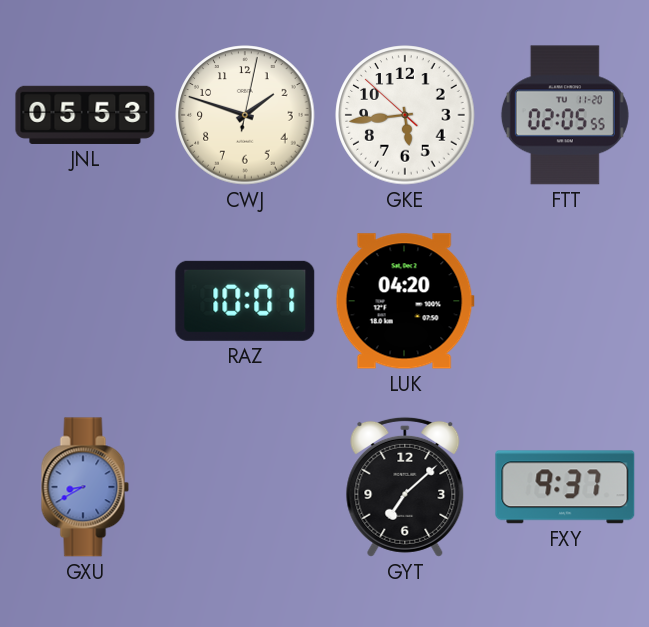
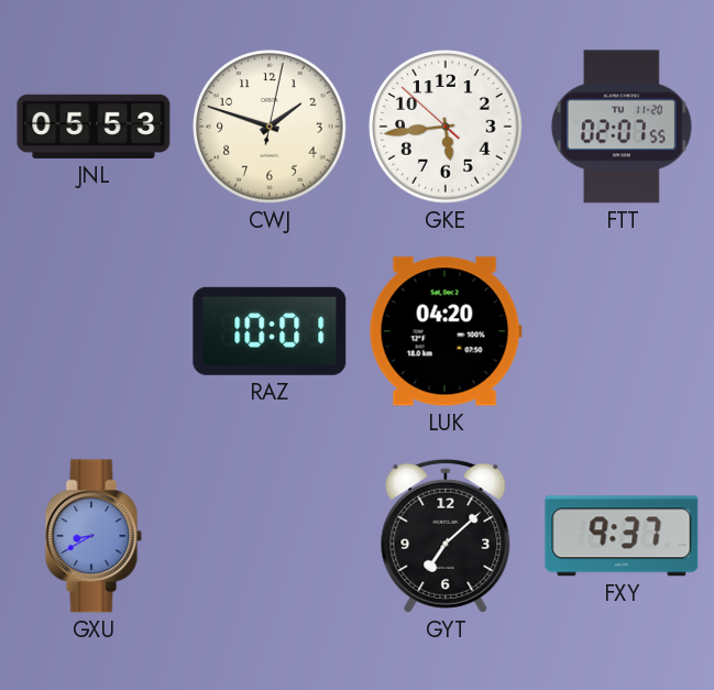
FTT: 02:05 -> 02:07 (622, 127)
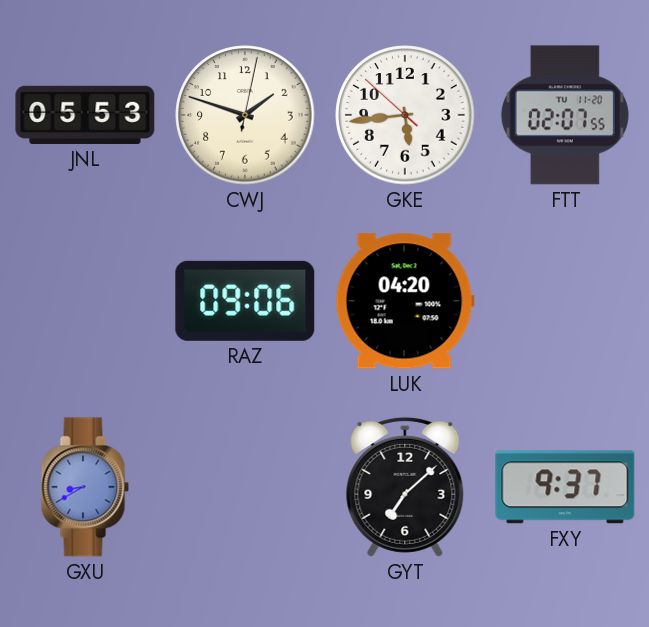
RAZ: 10:01 -> 09:06 (245, 301)
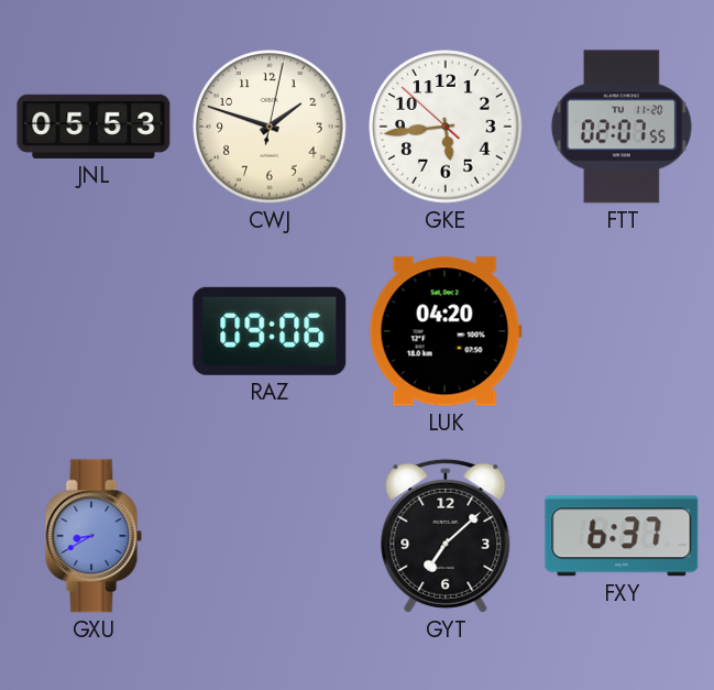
FXY: 9:37 -> 6:37 (622, 536)
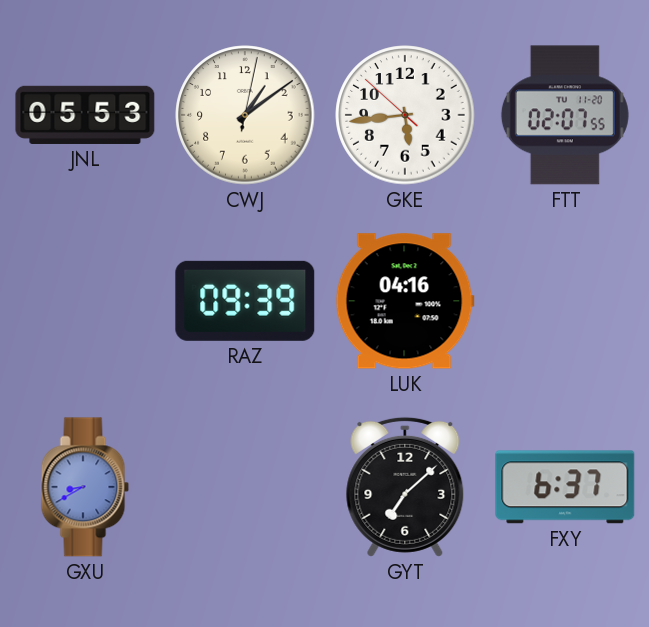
CWJ: 1:48 -> 1:09 (245, 115)
RAZ: 09:06 -> 09:39 (245, 301)
LUK: 04:20 -> 04:16 (405, 301)
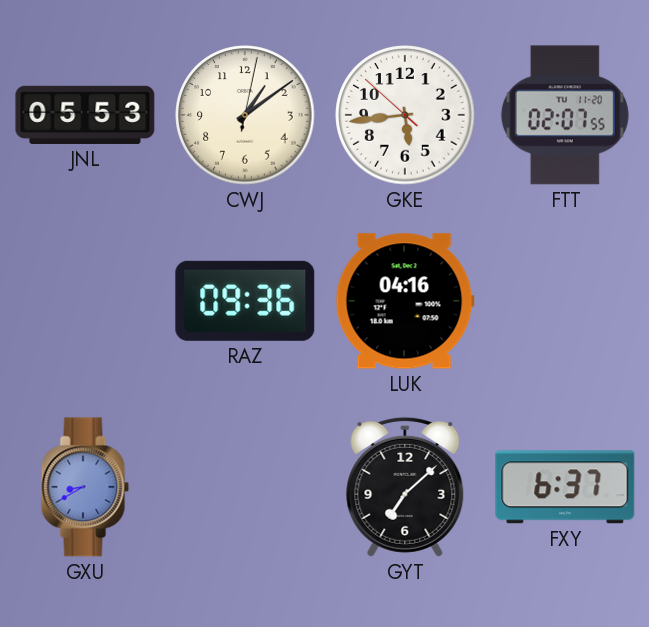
RAZ: 09:39 -> 09:36 (245, 301)
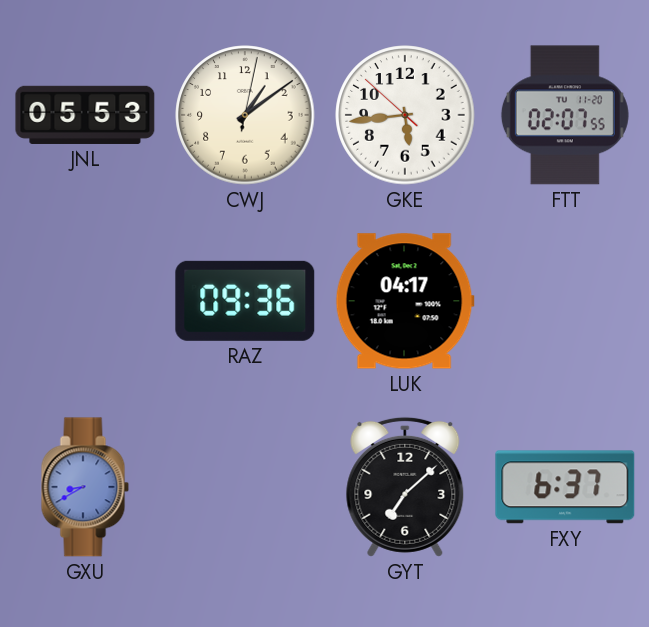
LUK: 04:16 -> 04:17 (405, 301)
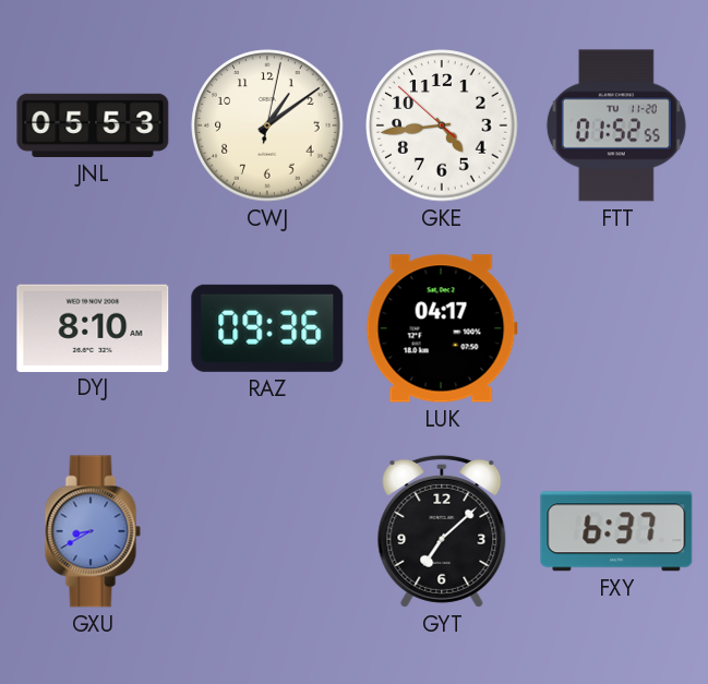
GKE: 5:43 -> 4:43 (442, 125)
FTT: 02:07 -> 01:52 (616, 125)
DYJ: none -> 8:10 (93, 327)
